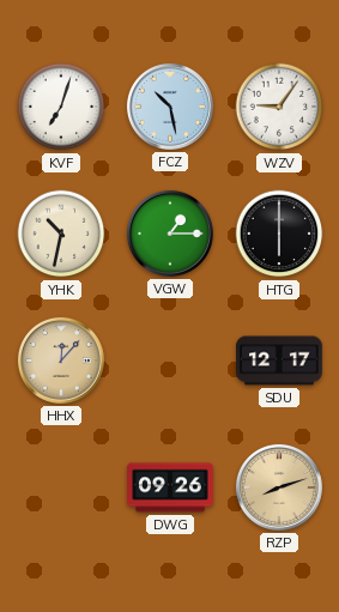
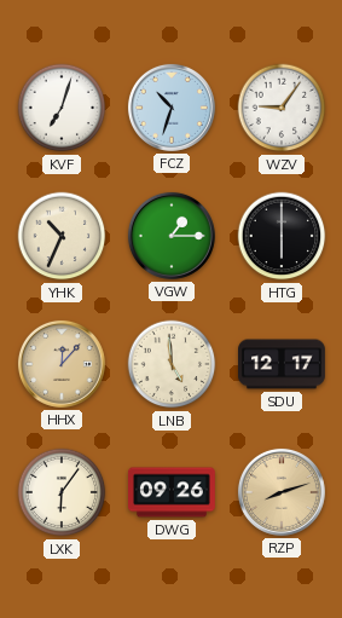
FCZ: 10:28 -> 10:33 (172, 108)
YHK: 10:32 -> 10:34 (62, 236)
LNB: none -> 4:59 (172, 364)
LXK: none -> 6:06 (62, 492)
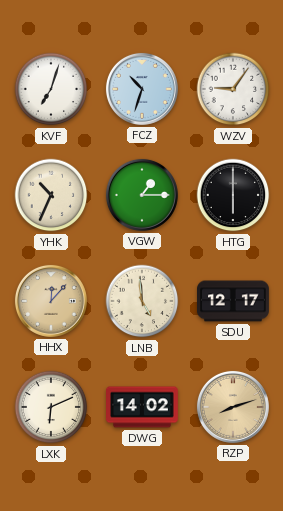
LXK: 6:06 -> 6:11 (51, 407)
DWG: 09:26 -> 14:02 (143, 407)
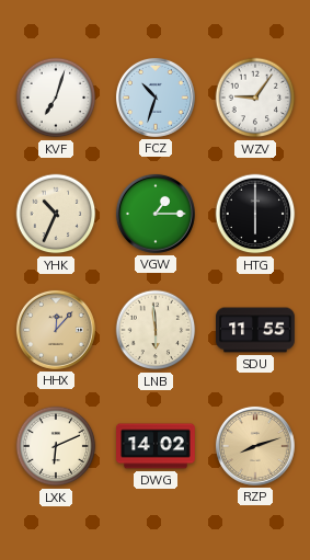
LNB: 4:59 -> 5:59 (156, 330)
SDU: 12:17 -> 11:55 (256, 330)
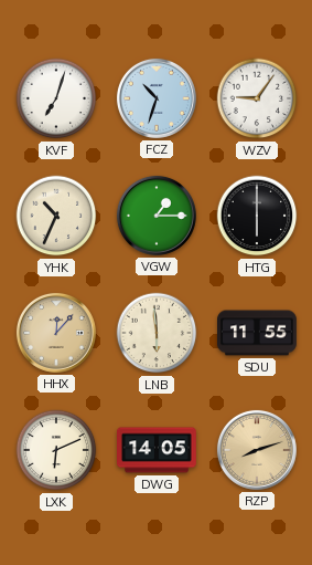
DWG: 14:02 -> 14:05 (158, 450)
